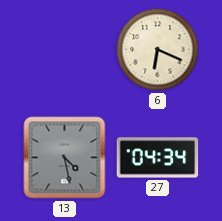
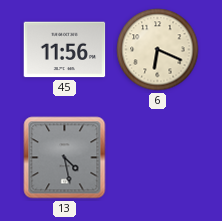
45: none -> 11:56 (65, 50)
27: 04:34 -> none (158, 158)
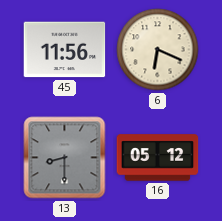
13: 4:28 -> 8:30 (65, 158)
16: none -> 05:12 (158, 158)
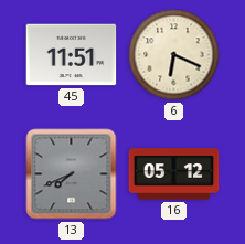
45: 11:56 -> 11:51 (72, 55)
13: 8:30 -> 7:41 (72, 174)
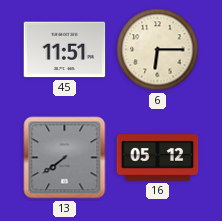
6: 6:19 -> 6:15 (158, 50)
13: 7:41 -> 7:39 (65, 158)
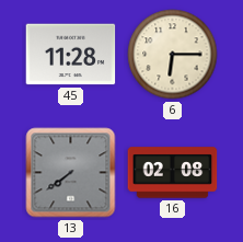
45: 11:51 -> 11:28 (71, 55)
16: 05:12 -> 02:08 (173, 173)
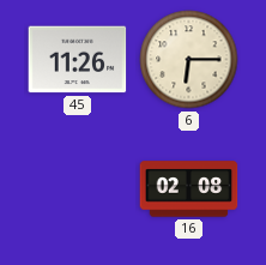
45: 11:28 -> 11:26 (78, 60)
13: 7:39 -> none (71, 173)
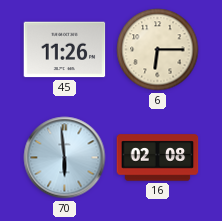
70: none -> 5:59 (65, 158)
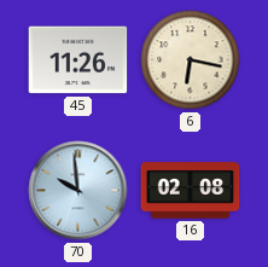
6: 6:15 -> 6:17 (191, 60)
70: 5:59 -> 9:59 (78, 191)
